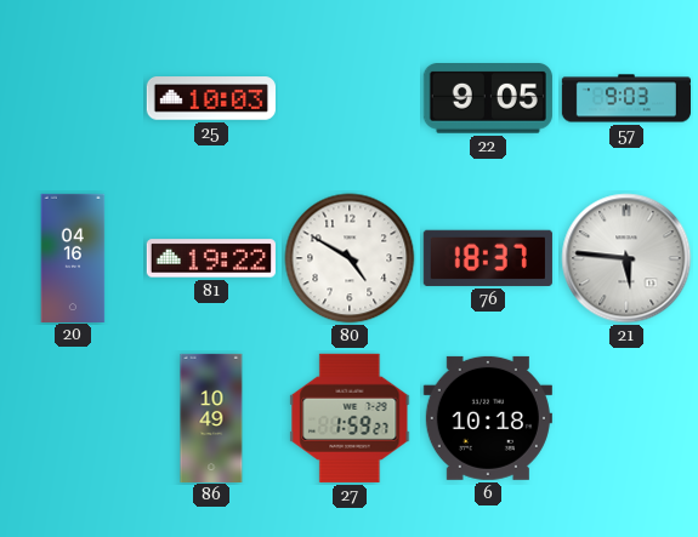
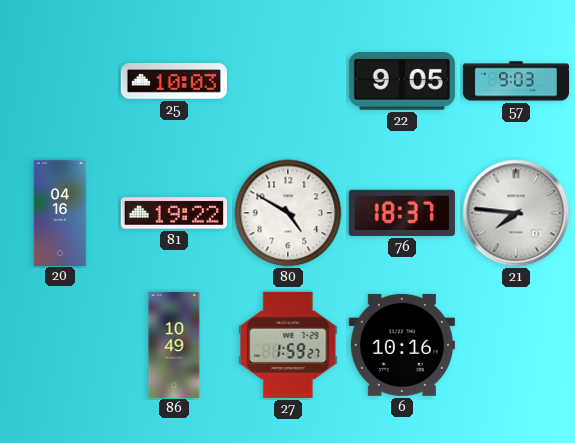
21: 5:46 -> 7:46 (516, 213)
6: 10:18 -> 10:16 (402, 345)
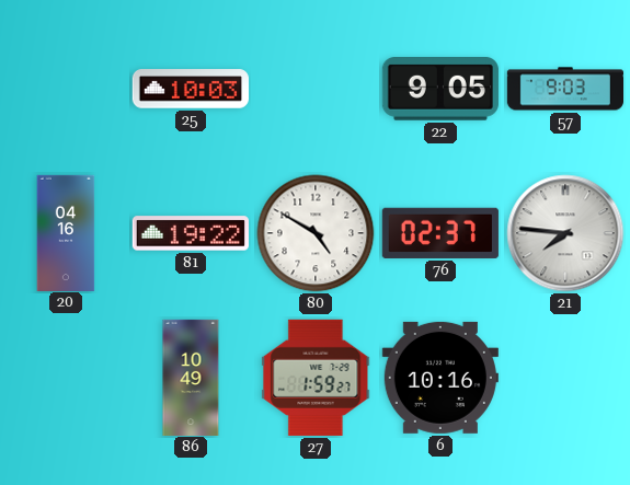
76: 18:37 -> 02:37 (440, 233)
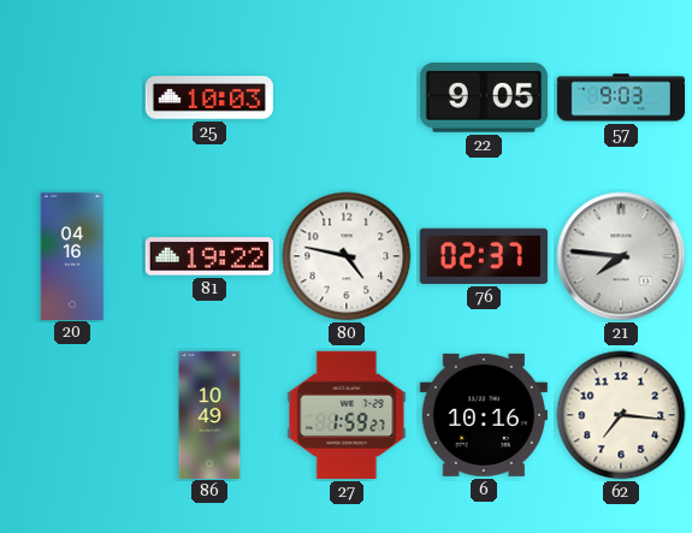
80: 4:50 -> 4:47 (347, 256)
62: none -> 7:16 (621, 415)
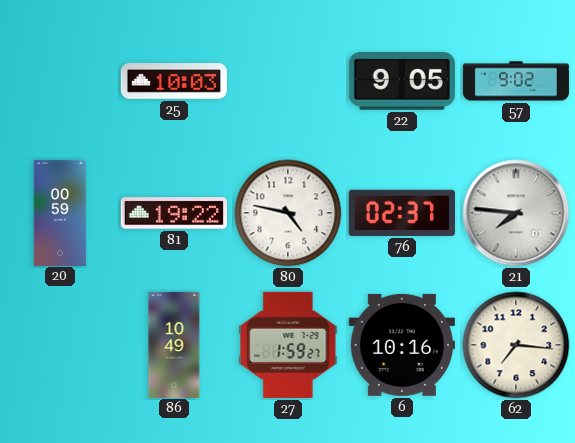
57: 9:03 -> 9:02 (515, 81)
20: 04:16 -> 00:59 (60, 212)
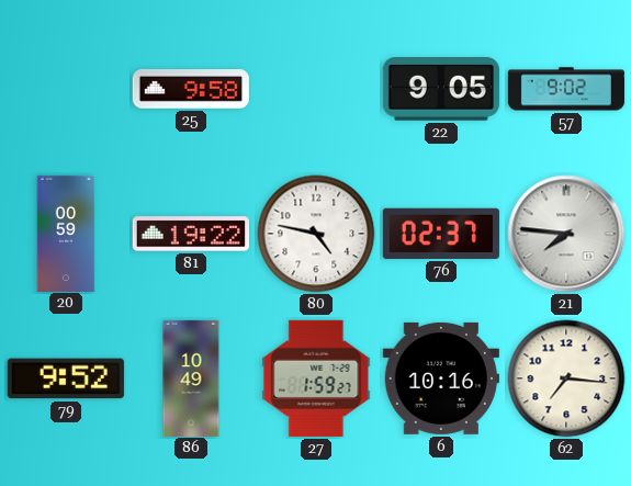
25: 10:03 -> 9:58 (191, 89)
79: none -> 9:52 (66, 378)
